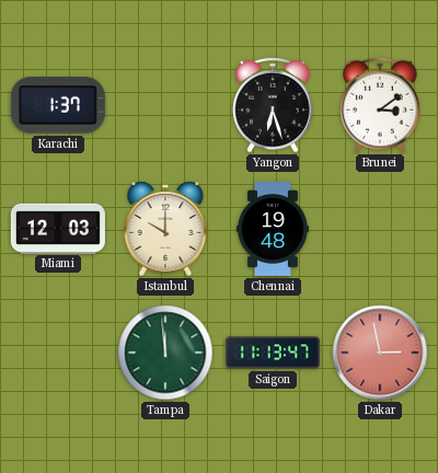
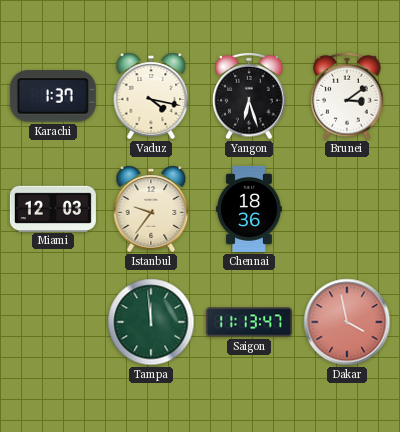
Vaduz: none -> 4:17 (151, 96)
Istanbul: 10:00 -> 9:36 (151, 209)
Chennai: 19:48 -> 18:36 (249, 209)
Dakar: 2:58 -> 3:58 (347, 322)
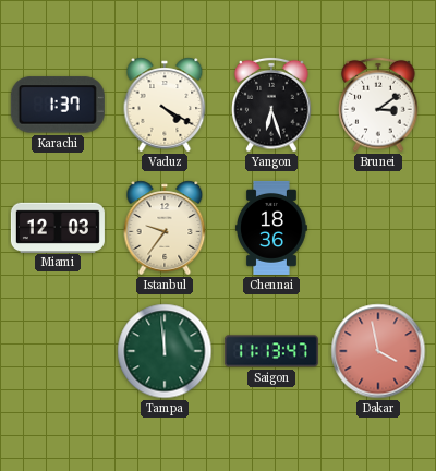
Vaduz: 4:17 -> 4:20 (165, 105)
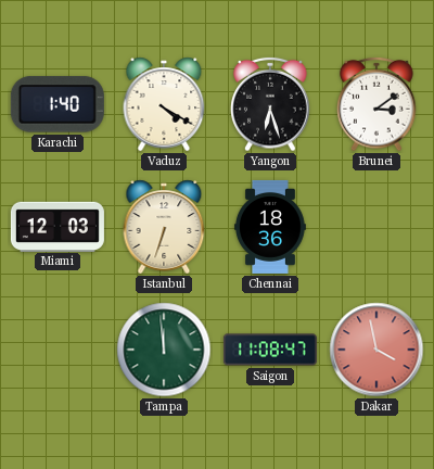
Karachi: 1:37 -> 1:40 (58, 104)
Istanbul: 9:36 -> 6:33 (164, 227)
Saigon: 11:13 -> 11:08 (270, 350)
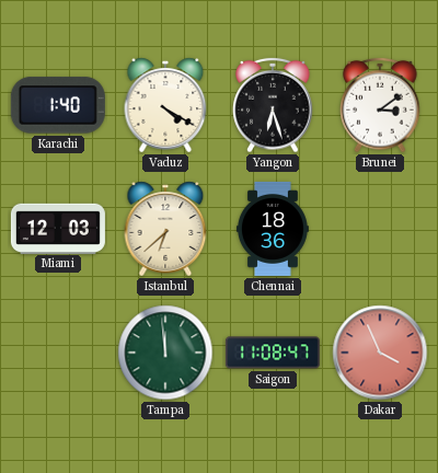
Istanbul: 6:33 -> 6:38 (165, 229)
Dakar: 3:58 -> 3:56 (380, 353)
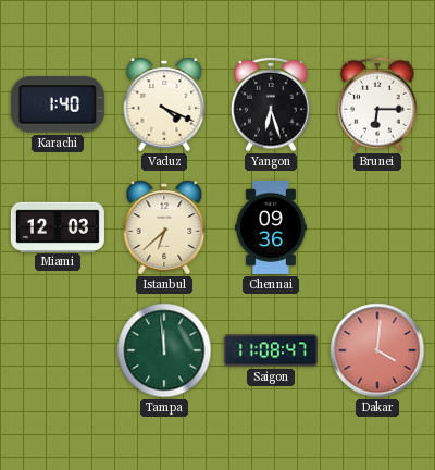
Vaduz: 4:20 -> 4:19 (164, 104)
Brunei: 3:09 -> 6:15 (377, 104)
Chennai: 18:36 -> 09:36 (271, 227)
Dakar: 3:56 -> 4:01 (377, 350)
